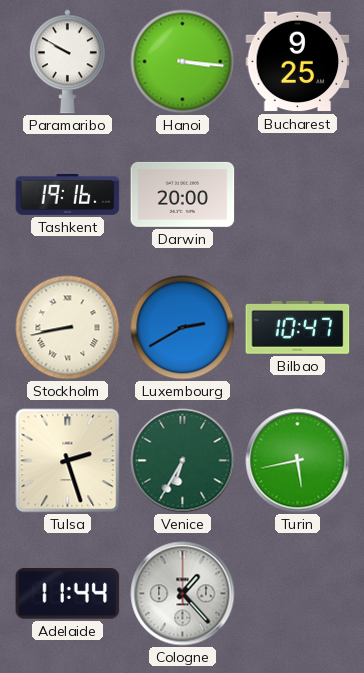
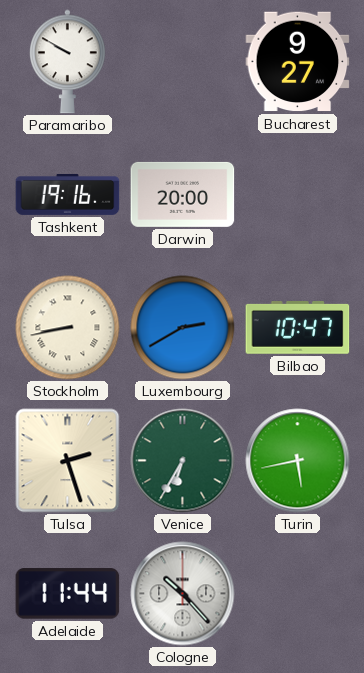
Hanoi: 3:16 -> none (183, 62)
Bucharest: 9:25 -> 9:27 (298, 62)
Cologne: 1:23 -> 10:23 (183, 594)
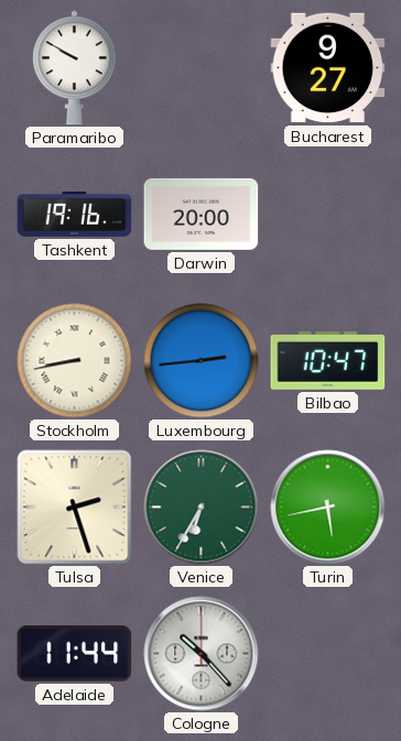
Luxembourg: 2:40 -> 2:44 (202, 361)
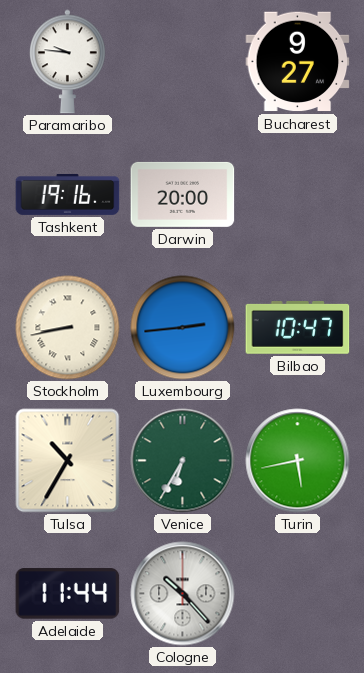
Paramaribo: 9:50 -> 9:46 (68, 62)
Tulsa: 2:27 -> 10:35 (68, 461)
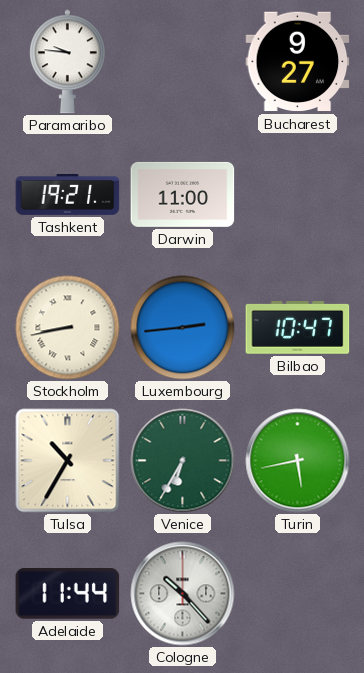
Tashkent: 19:16 -> 19:21 (68, 194)
Darwin: 20:00 -> 11:00 (183, 194)
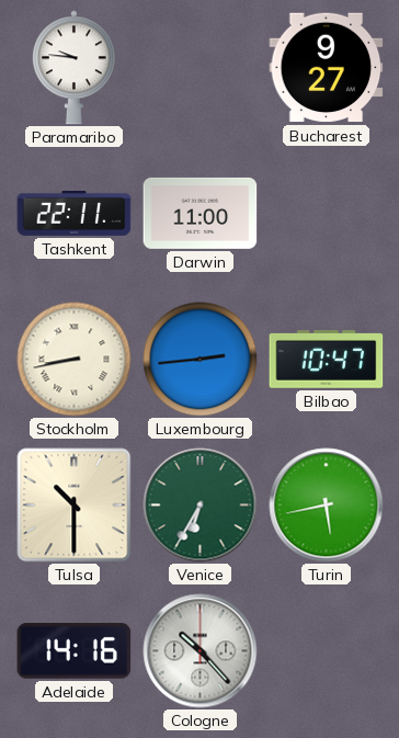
Tashkent: 19:21 -> 22:11 (75, 213)
Tulsa: 10:35 -> 10:30 (75, 506)
Adelaide: 11:44 -> 14:16 (75, 651)
